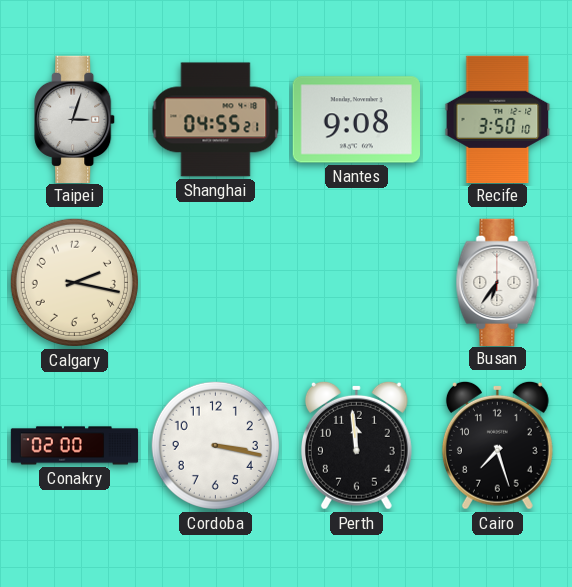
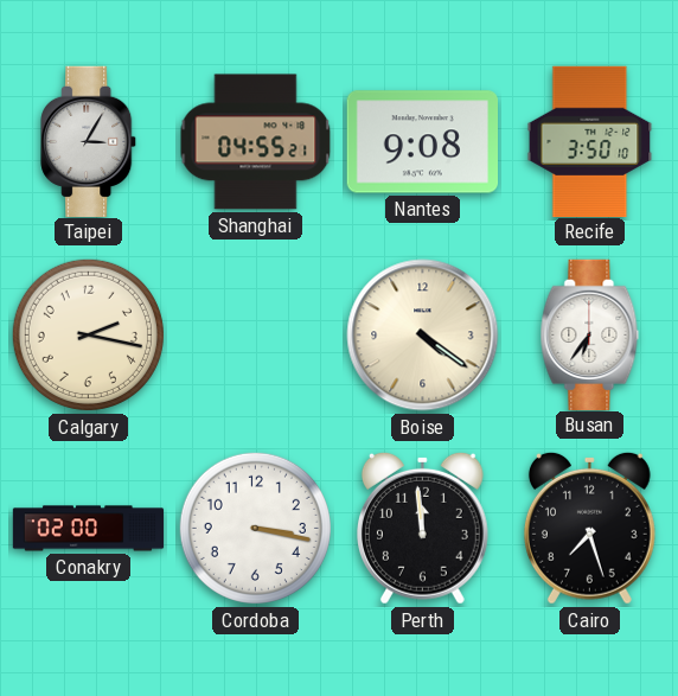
Taipei: 3:03 -> 3:05 (89, 141)
Boise: none -> 4:21 (423, 336)
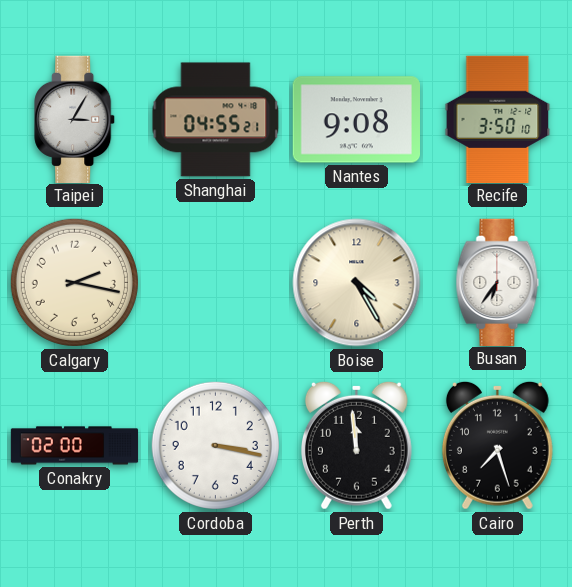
Boise: 4:21 -> 4:25 (357, 283)
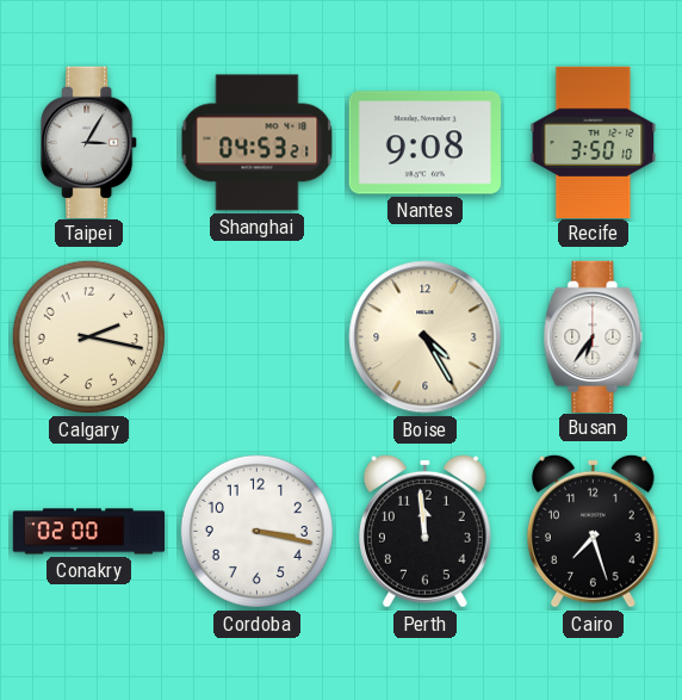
Shanghai: 04:55 -> 04:53 (258, 143)
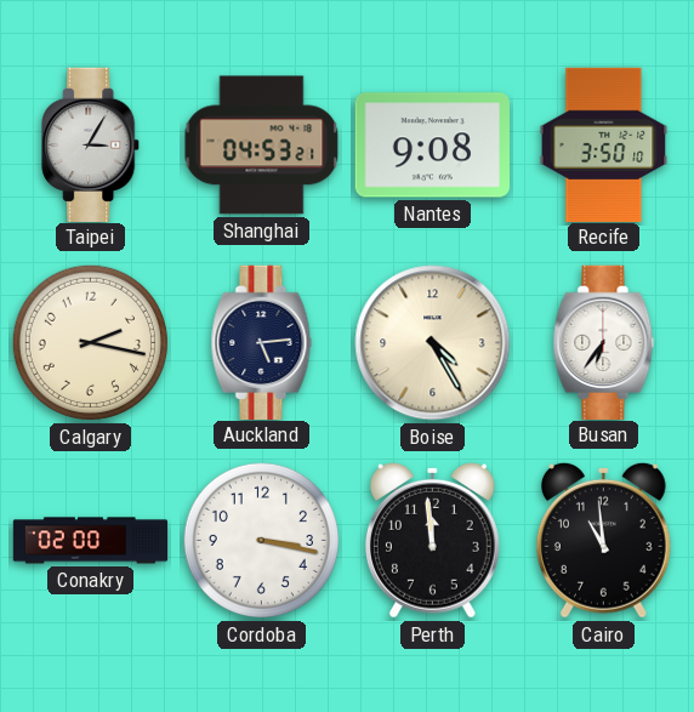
Auckland: none -> 5:14 (262, 342)
Cairo: 7:27 -> 10:59 (603, 540)
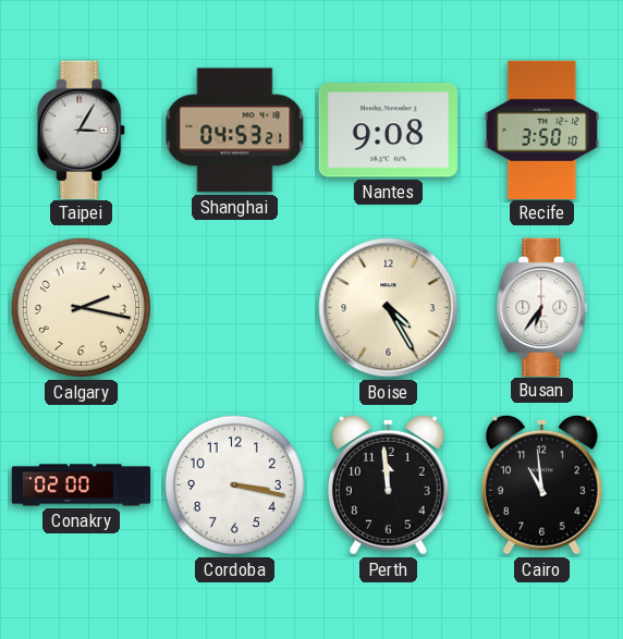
Auckland: 5:14 -> none (262, 342)
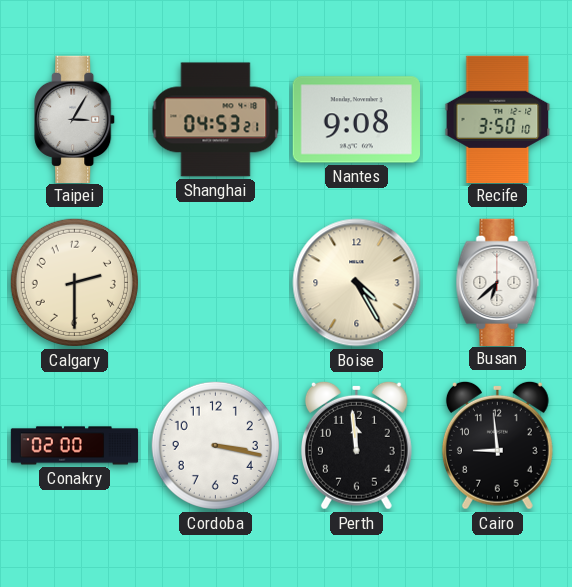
Calgary: 2:17 -> 2:30 (74, 282)
Busan: 6:36 -> 6:38 (498, 282)
Cairo: 10:59 -> 8:59 (497, 445)
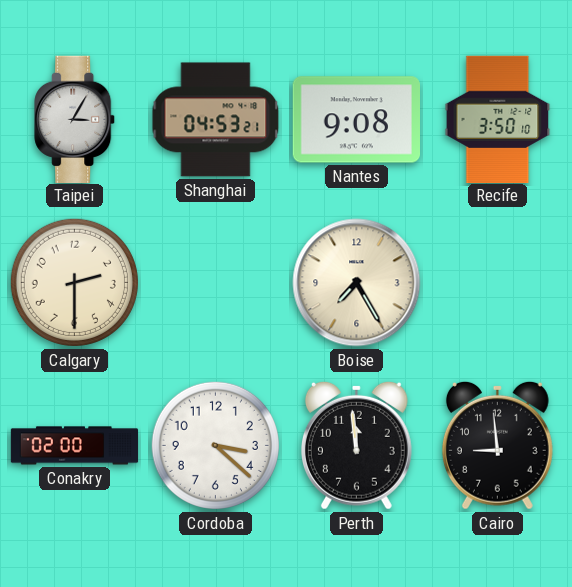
Boise: 4:25 -> 7:25 (357, 283)
Busan: 6:38 -> none (498, 282)
Cordoba: 3:17 -> 3:22 (215, 445)
